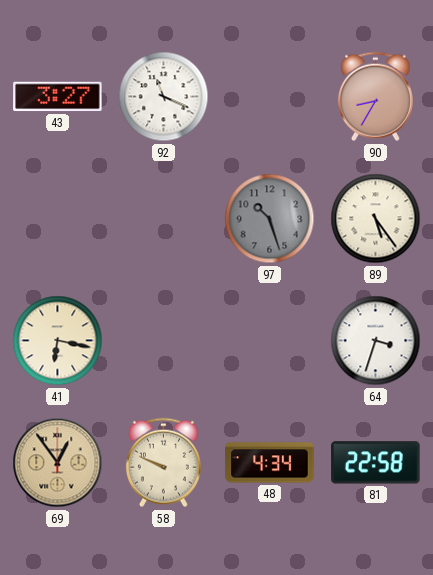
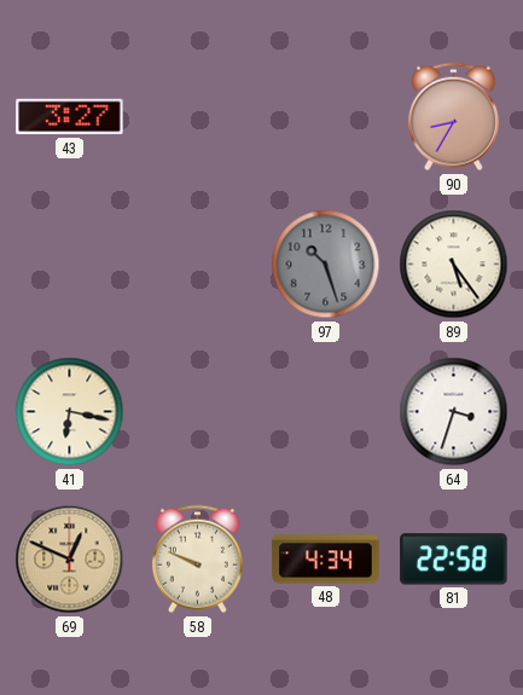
92: 11:19 -> none (164, 97)
69: 12:54 -> 12:49 (70, 560)
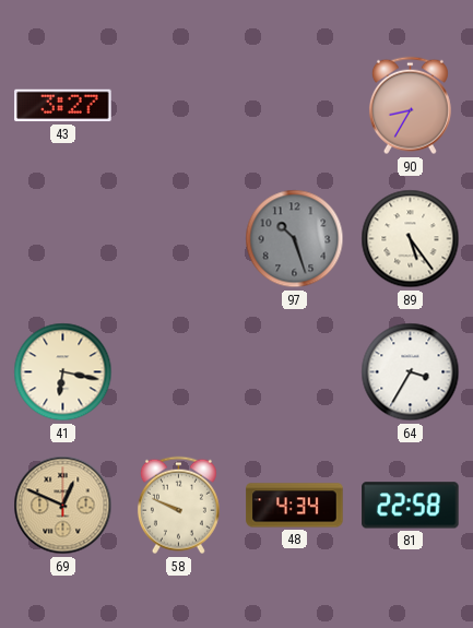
64: 3:33 -> 3:35 (411, 372)
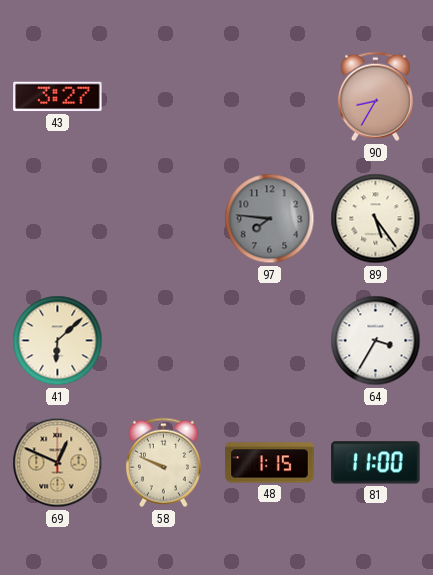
97: 10:27 -> 7:46 (270, 219)
41: 6:17 -> 6:08 (58, 341)
48: 4:34 -> 1:15 (270, 463)
81: 22:58 -> 11:00 (376, 463)
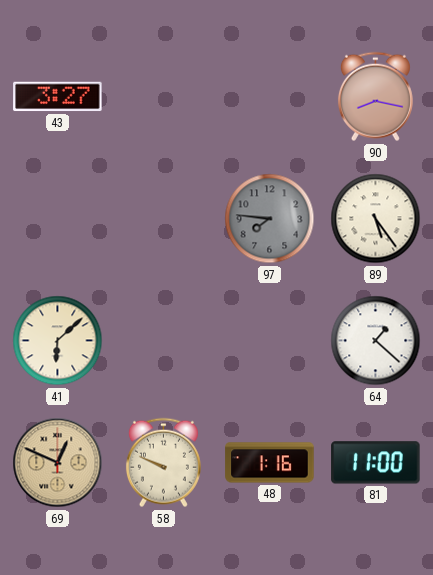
90: 8:35 -> 8:17 (375, 97)
64: 3:35 -> 1:22 (376, 341)
48: 1:15 -> 1:16 (270, 463)
